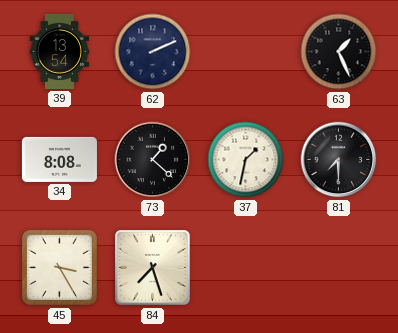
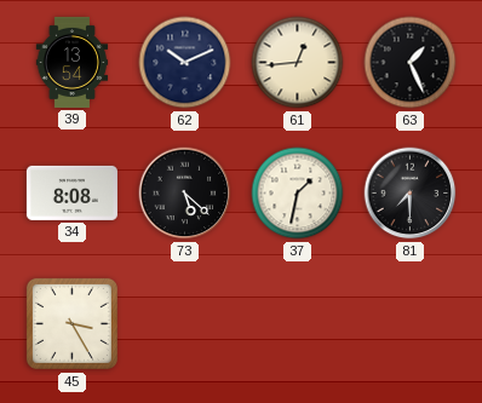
62: 2:11 -> 10:11 (185, 63)
61: none -> 12:44 (298, 63)
73: 1:22 -> 5:22 (185, 194)
84: 7:27 -> none (153, 268)
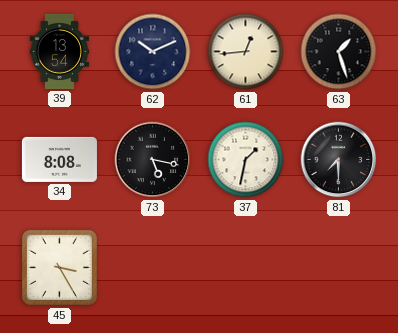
63: 1:26 -> 1:27 (339, 52)
73: 5:22 -> 5:17 (153, 160)
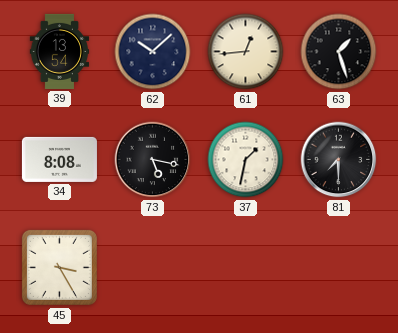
62: 10:11 -> 10:08 (153, 52)
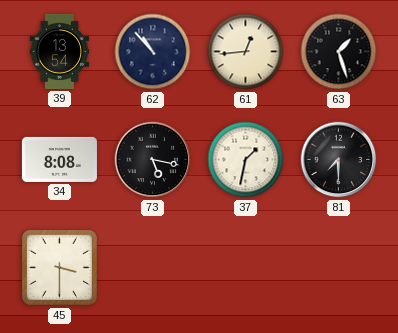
62: 10:08 -> 10:53 (153, 52)
45: 3:25 -> 3:30 (59, 267)
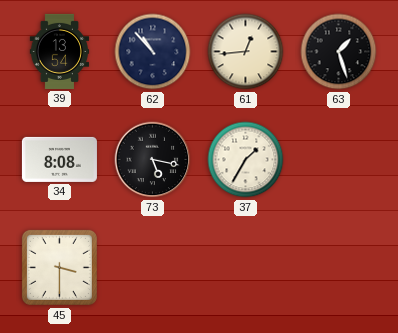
37: 1:32 -> 1:35 (246, 160)
81: 7:30 -> none (339, 160)
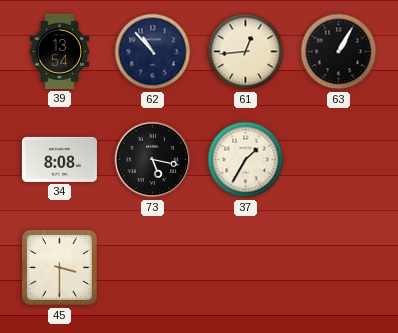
63: 1:27 -> 1:05 (339, 52)
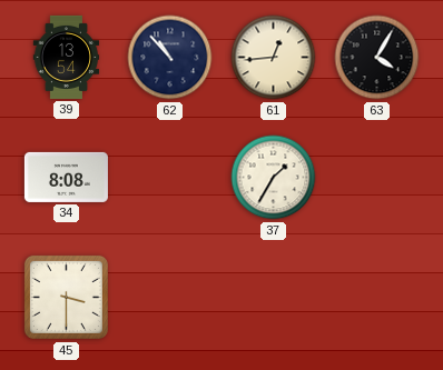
63: 1:05 -> 4:05 (377, 58)
73: 5:17 -> none (153, 160)
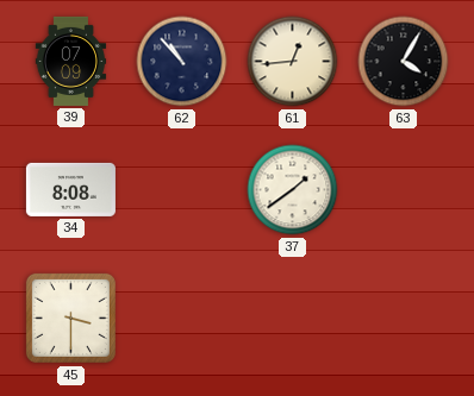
39: 13:54 -> 07:09 (71, 61)
37: 1:35 -> 1:39 (293, 190)
